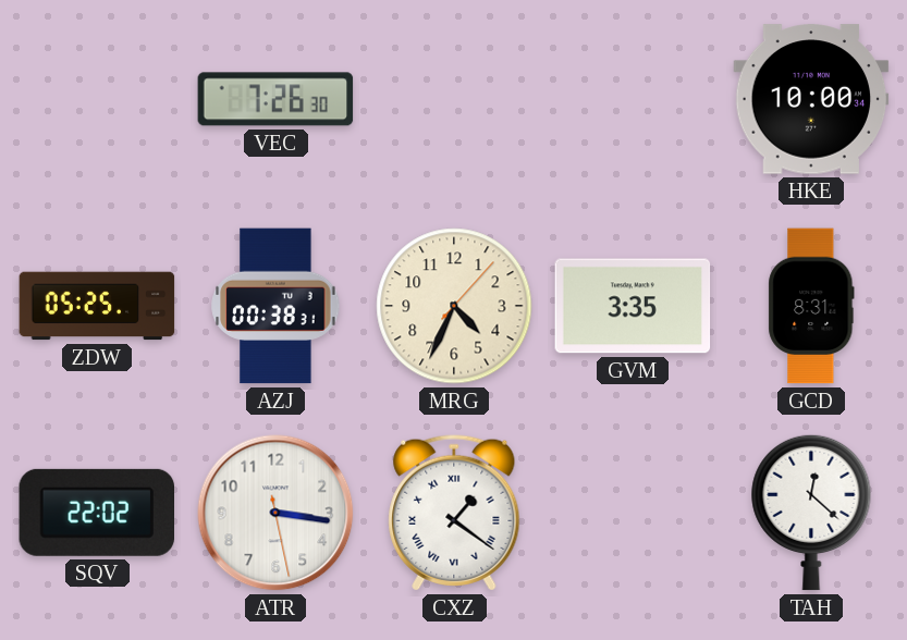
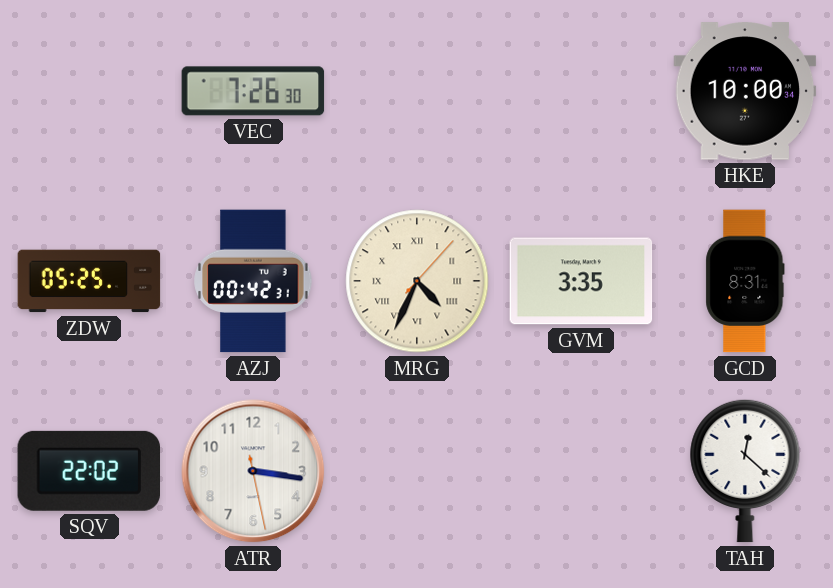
AZJ: 00:38 -> 00:42 (253, 281)
MRG numerals: Arabic -> Roman (417, 281)
CXZ: 1:21 -> none (454, 513)
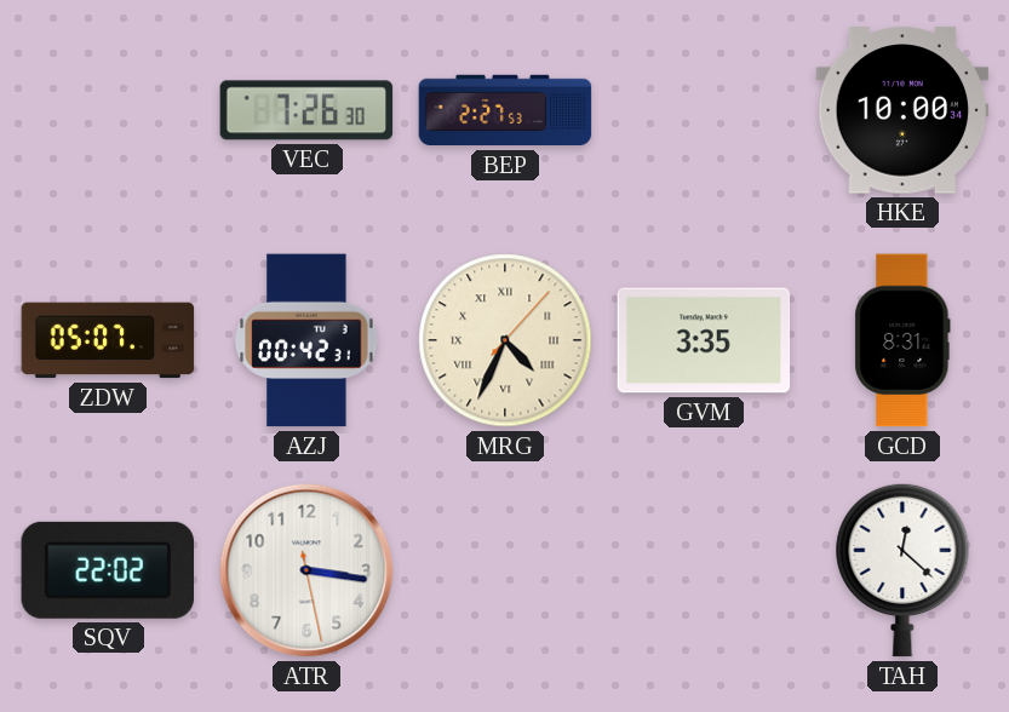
BEP: none -> 2:27 (505, 110)
ZDW: 05:25 -> 05:07 (108, 340)
